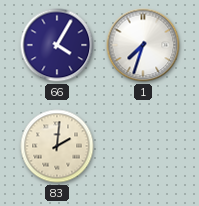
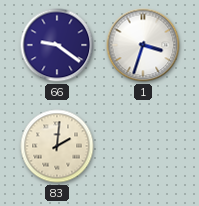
66: 4:05 -> 9:21 (57, 45)
1: 7:33 -> 3:33 (143, 45)
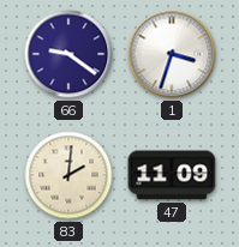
47: none -> 11:09 (172, 175)
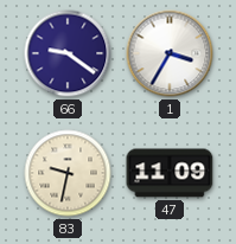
1: 3:33 -> 3:35 (170, 53)
83: 2:01 -> 9:32 (68, 173)
